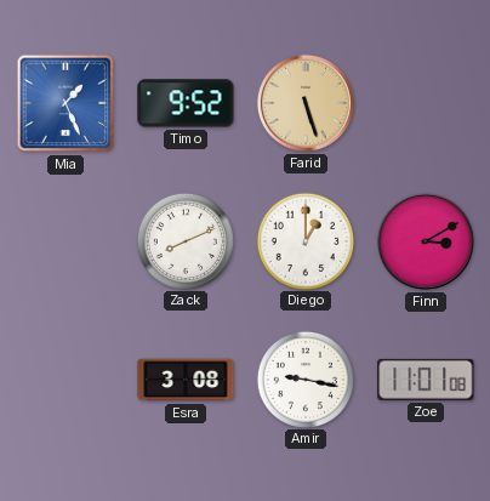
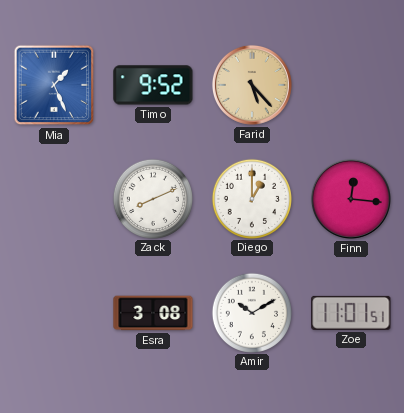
Farid: 5:27 -> 5:23 (252, 85)
Finn: 3:10 -> 12:16 (351, 199)
Amir: 9:17 -> 10:10 (251, 312)
Zoe: 11:01:08 -> 11:01:51 (351, 313)
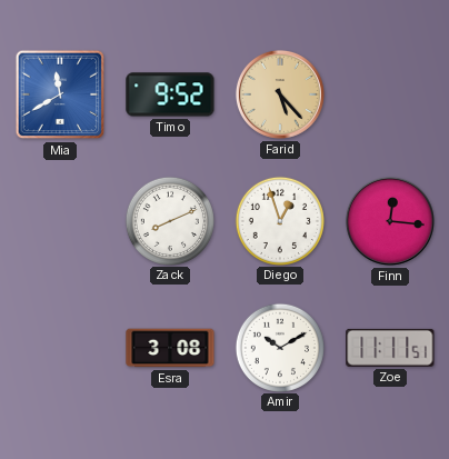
Mia: 1:26 -> 11:40 (60, 94)
Diego: 1:00 -> 12:57 (279, 220)
Zoe: 11:01 -> 11:11 (390, 348)
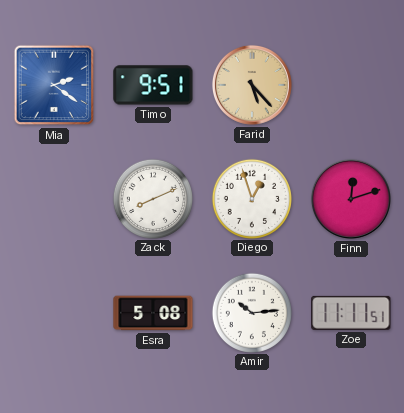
Mia: 11:40 -> 2:21 (54, 85)
Timo: 9:52 -> 9:51 (153, 85)
Finn: 12:16 -> 12:12 (351, 199)
Esra: 3:08 -> 5:08 (153, 313)
Amir: 10:10 -> 10:14 (251, 312)
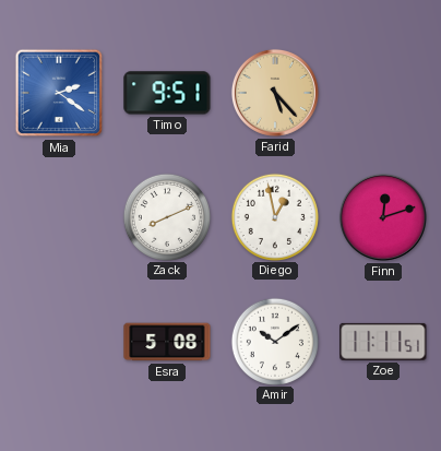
Diego: 12:57 -> 12:58 (274, 216)
Amir: 10:14 -> 10:09 (274, 341)
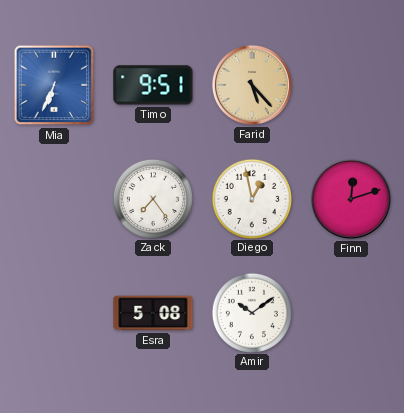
Mia: 2:21 -> 6:34 (54, 85)
Zack: 8:11 -> 7:24 (152, 198)
Zoe: 11:11 -> none (383, 342)
